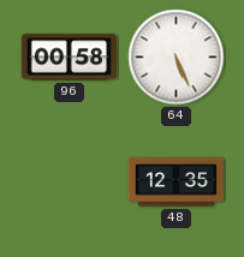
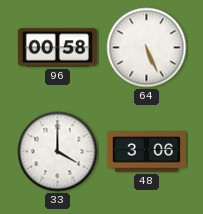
33: none -> 4:00 (58, 152)
48: 12:35 -> 3:06 (146, 152)
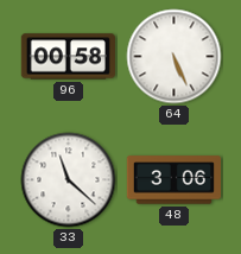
33: 4:00 -> 11:22 (69, 180)
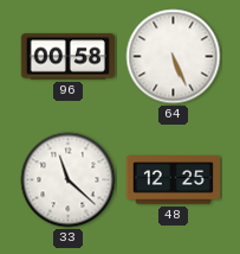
48: 3:06 -> 12:25 (173, 180)
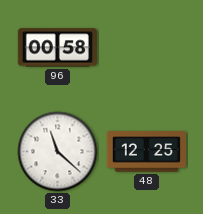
64: 5:26 -> none (174, 57)
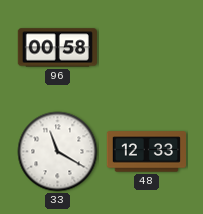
33: 11:22 -> 11:20 (58, 152)
48: 12:25 -> 12:33 (146, 152)
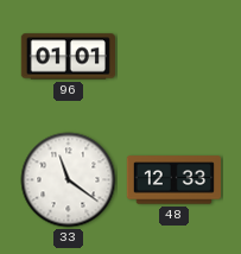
96: 00:58 -> 01:01 (68, 57)
33: 11:20 -> 11:21 (69, 180)
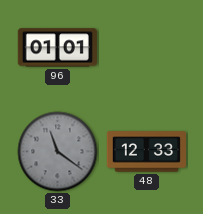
33 dial: white -> grey (58, 152)
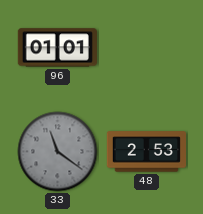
48: 12:33 -> 2:53 (146, 152)
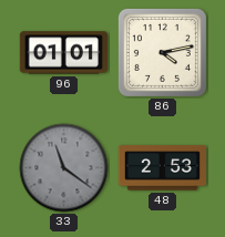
86: none -> 4:13 (162, 52)
